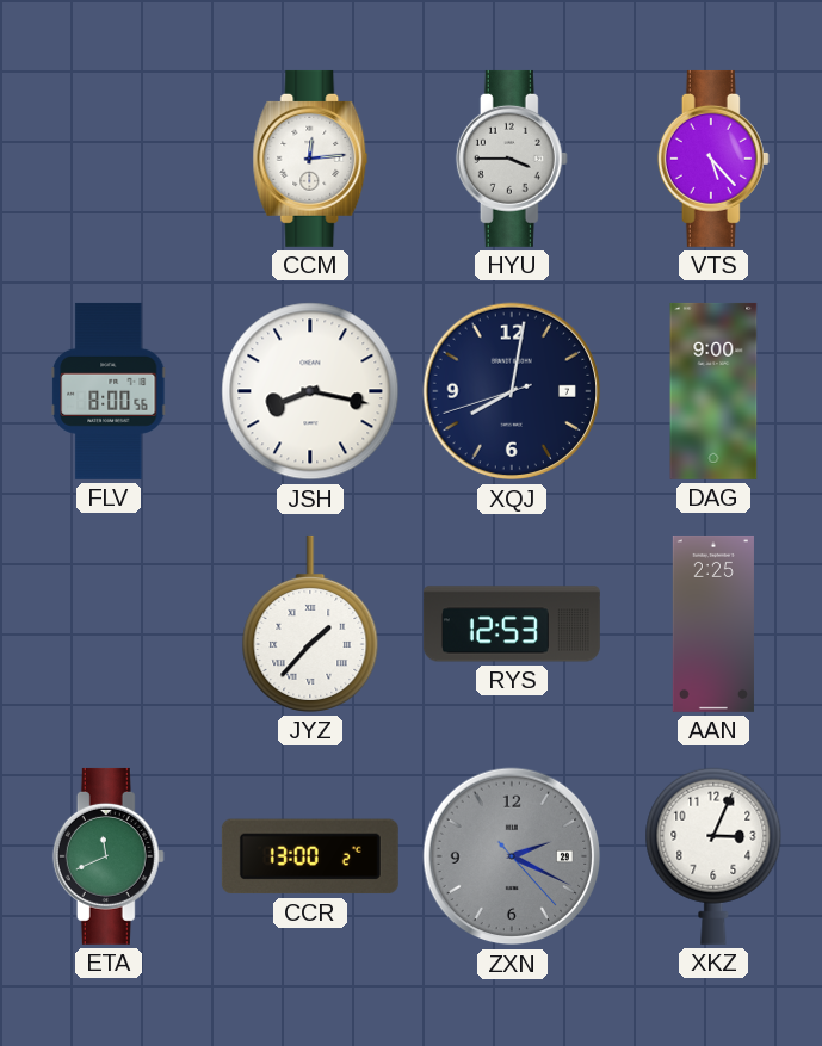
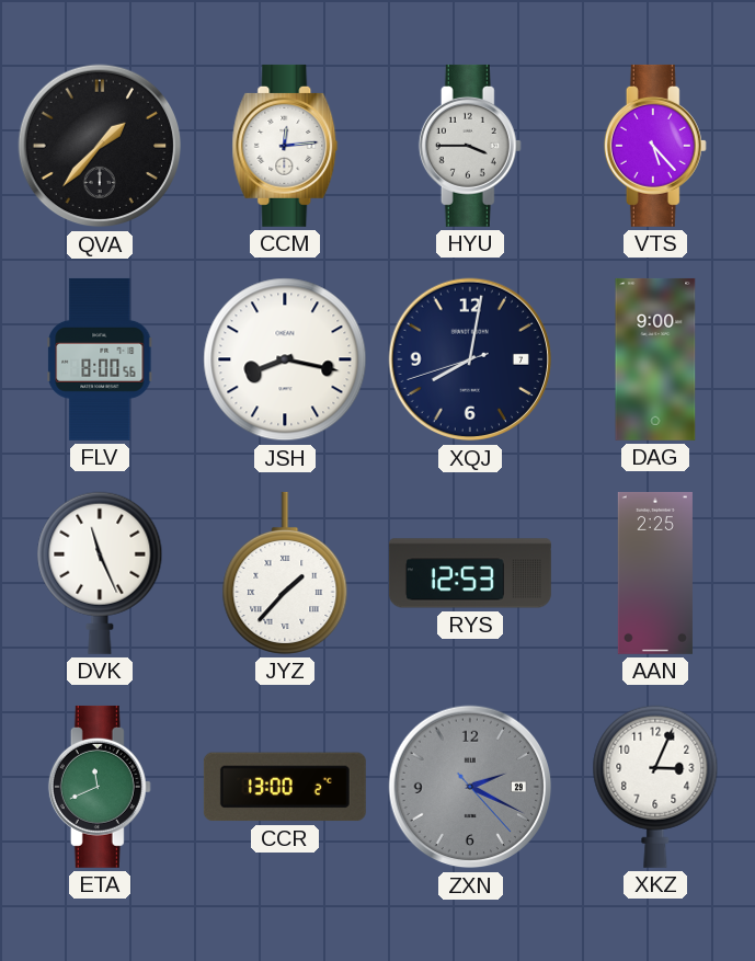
QVA: none -> 1:37 (100, 146)
DVK: none -> 11:26 (100, 573)
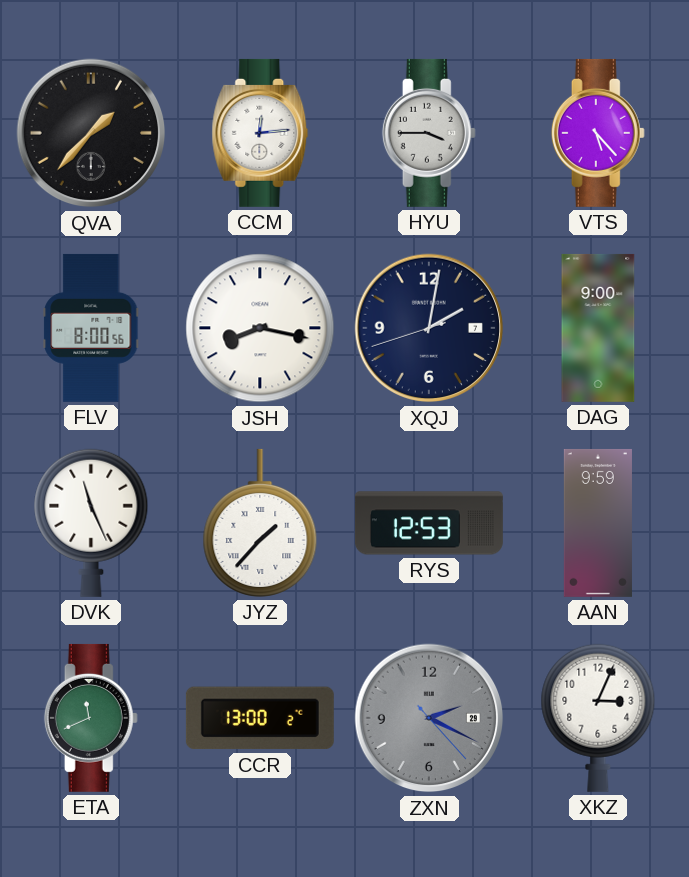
XQJ: 8:01 -> 2:01 (429, 328)
AAN: 2:25 -> 9:59 (598, 523)
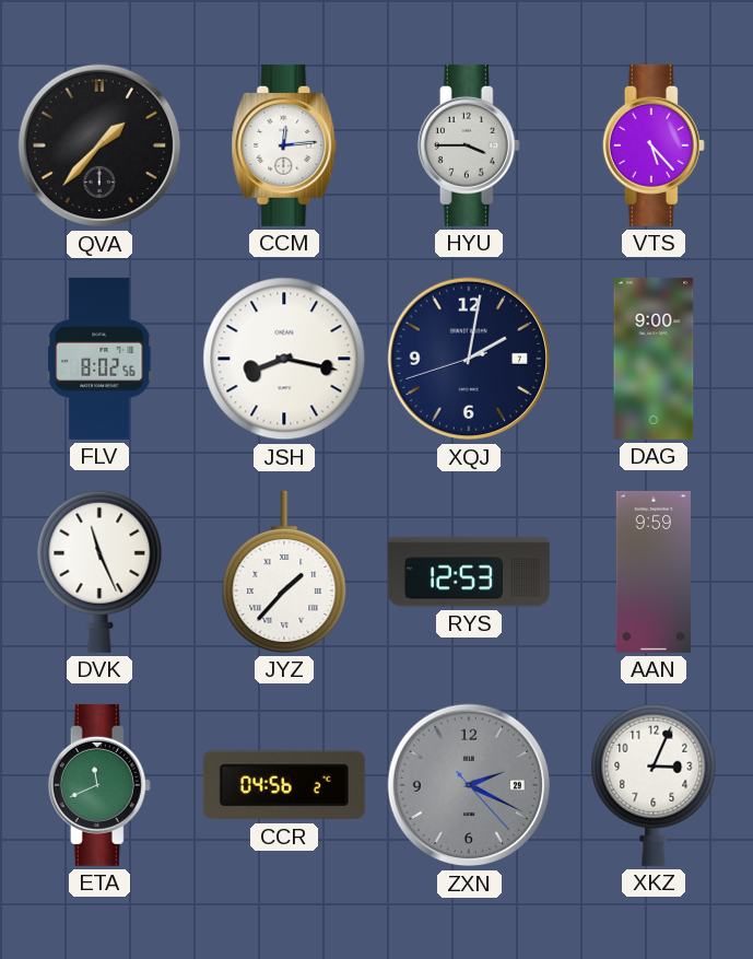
FLV: 8:00 -> 8:02 (99, 359)
CCR: 13:00 -> 04:56 (284, 785)
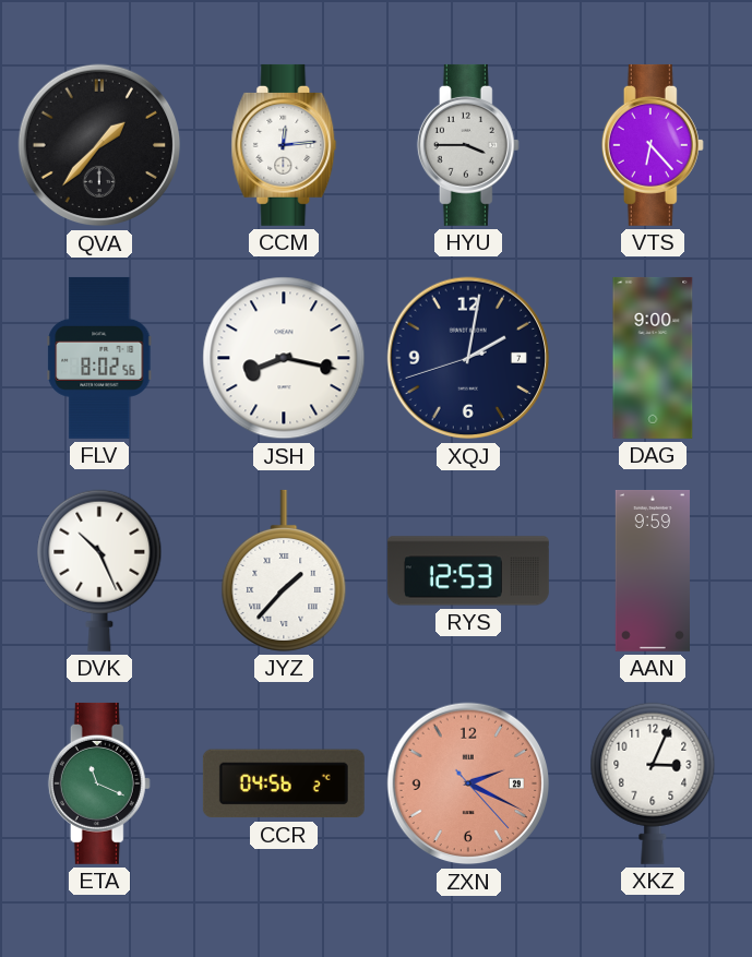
VTS: 5:23 -> 6:23 (653, 145)
DVK: 11:26 -> 10:26 (99, 571)
ETA: 11:41 -> 11:19 (99, 783)
ZXN dial: grey -> salmon (468, 783)
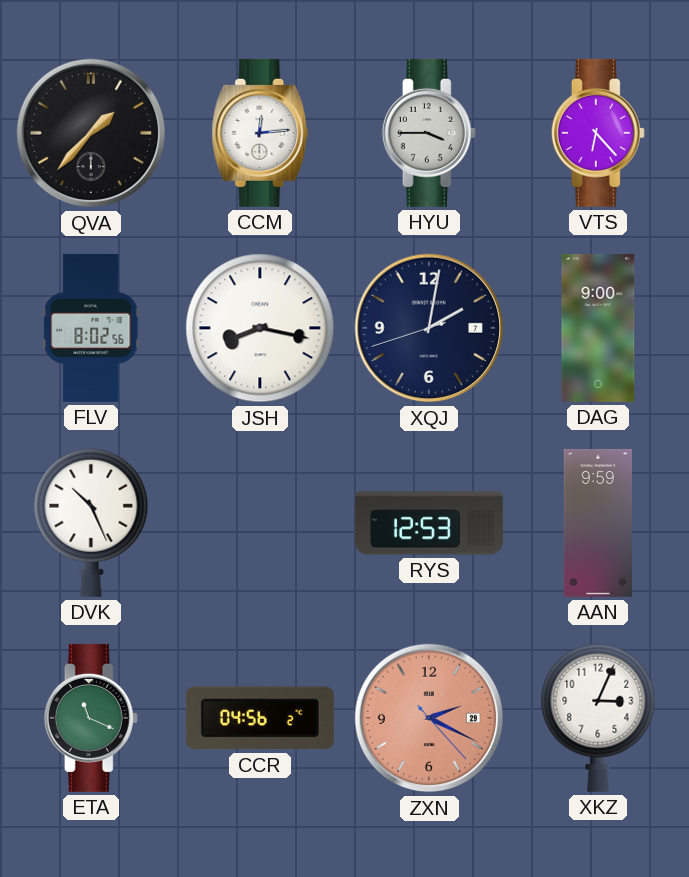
JYZ: 1:37 -> none (284, 571)
